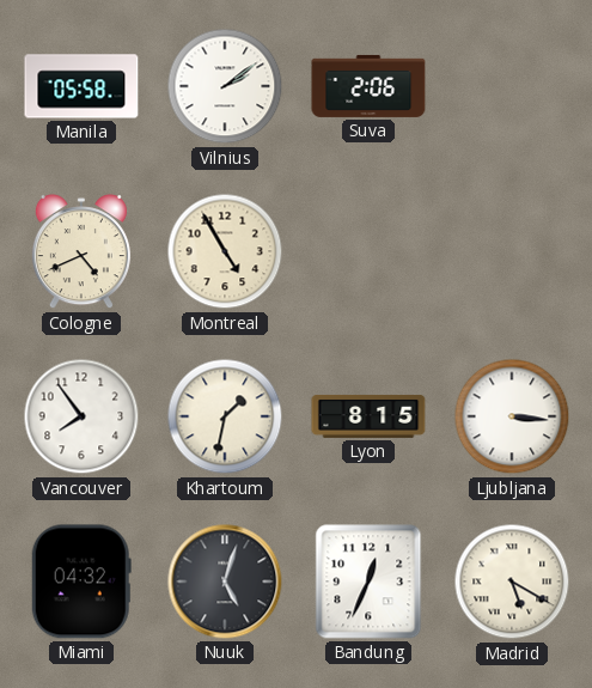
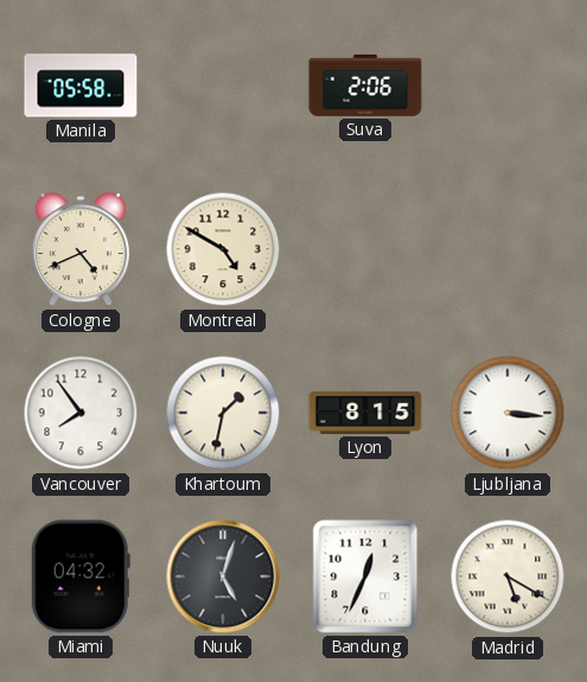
Vilnius: 2:09 -> none (225, 86)
Montreal: 4:55 -> 4:50 (223, 249)
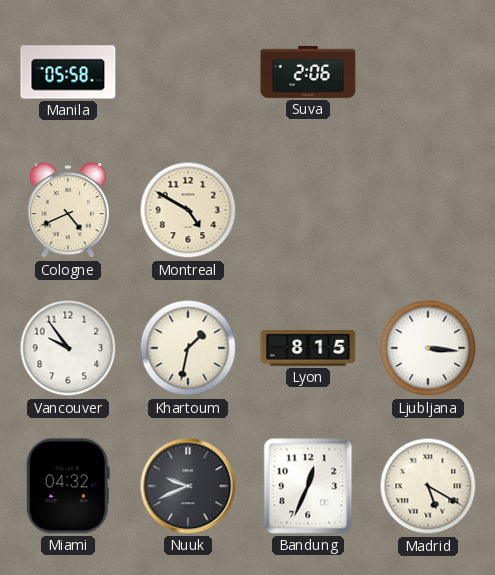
Vancouver: 7:54 -> 9:54 (68, 348)
Nuuk: 5:03 -> 9:41 (188, 486)
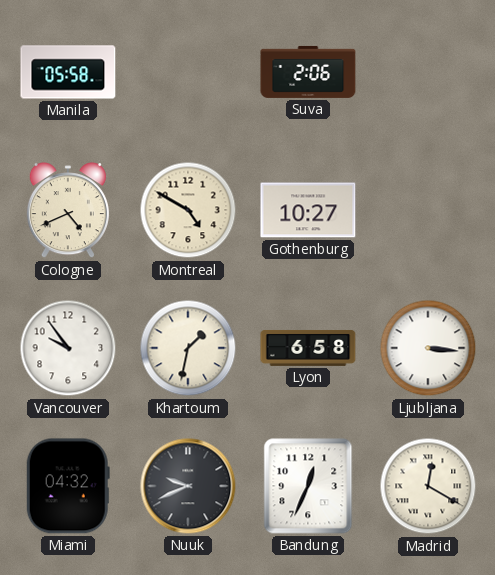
Gothenburg: none -> 10:27 (308, 210)
Lyon: 8:15 -> 6:58 (308, 348)
Madrid: 5:20 -> 12:20 (428, 486)
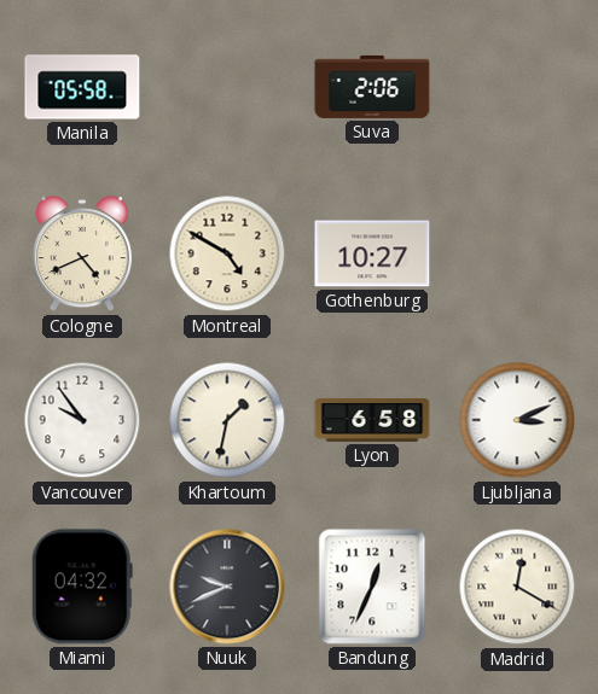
Ljubljana: 3:16 -> 3:11 (517, 420)
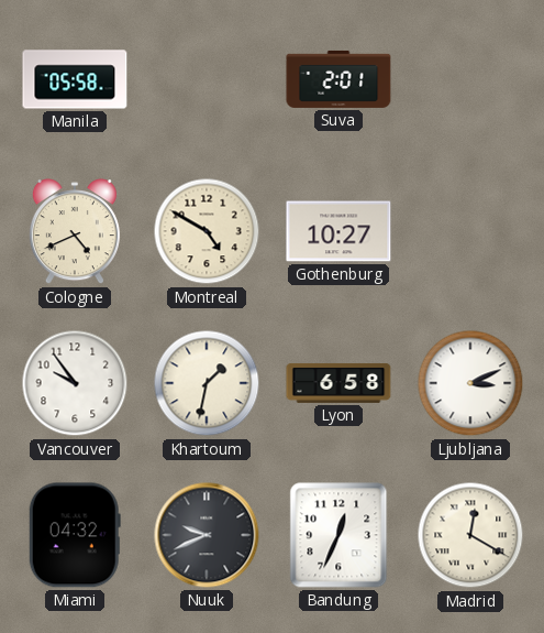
Suva: 2:06 -> 2:01 (338, 79)
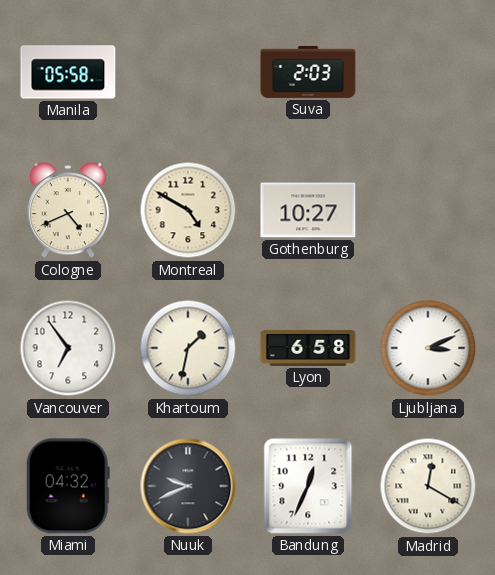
Suva: 2:01 -> 2:03 (308, 72)
Vancouver: 9:54 -> 6:54 (68, 348)
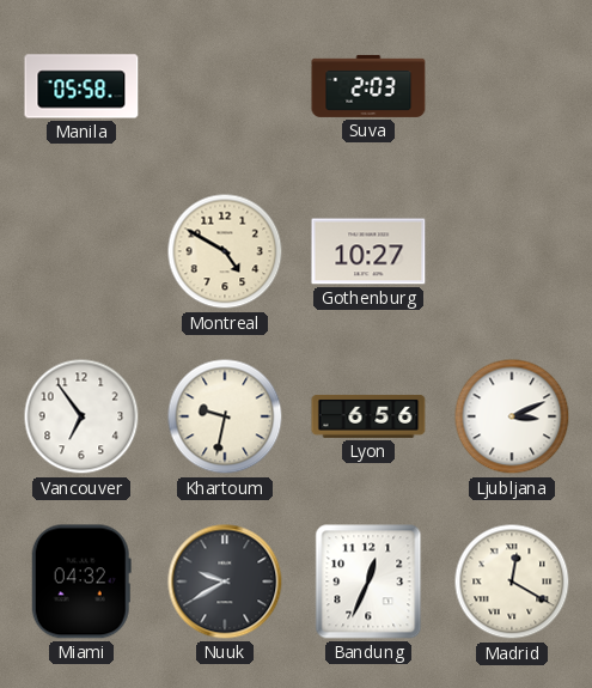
Cologne: 4:41 -> none (68, 211)
Khartoum: 1:32 -> 9:32 (225, 416)
Lyon: 6:58 -> 6:56 (368, 416)
Nuuk: 9:41 -> 9:40 (225, 582)
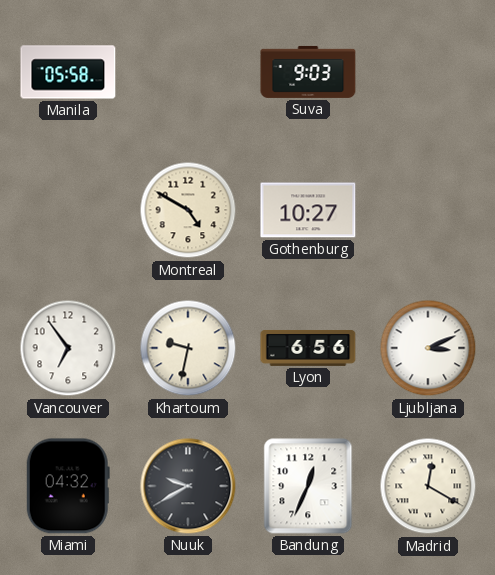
Suva: 2:03 -> 9:03 (308, 72)
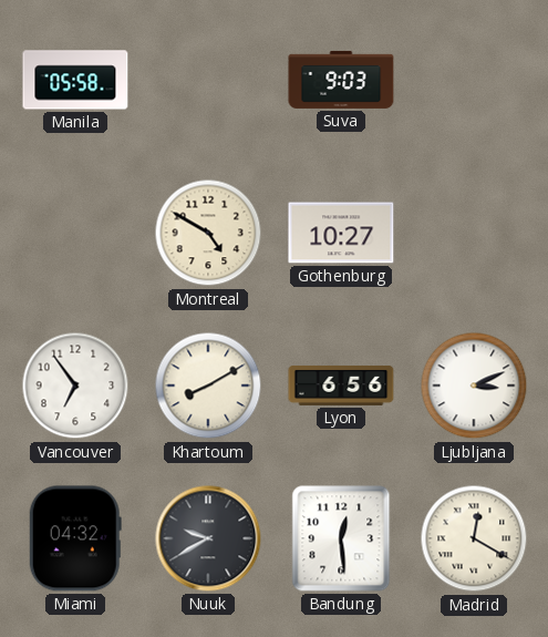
Khartoum: 9:32 -> 8:10 (208, 386)
Bandung: 12:34 -> 12:29 (341, 538)
